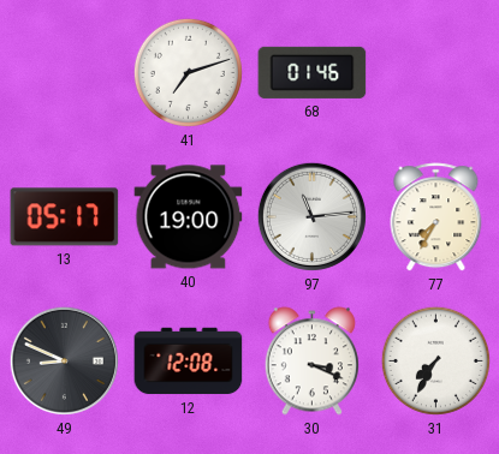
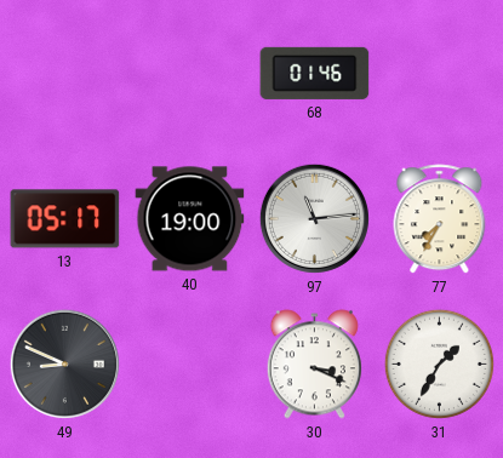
41: 7:12 -> none (188, 72)
12: 12:08 -> none (189, 362)
31: 7:35 -> 1:35 (439, 363)
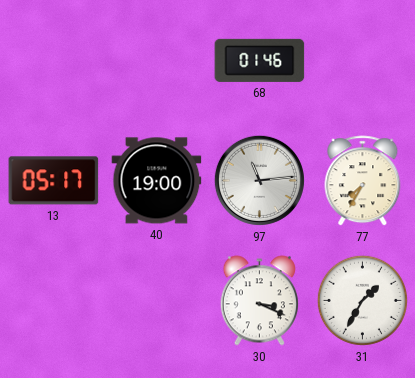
49: 8:49 -> none (64, 363)
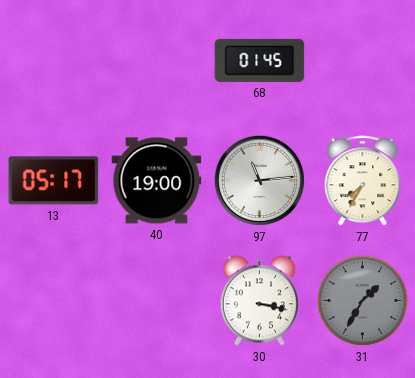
68: 01:46 -> 01:45 (260, 60)
30: 3:19 -> 3:17 (259, 301)
31 dial: white -> grey (362, 300)
